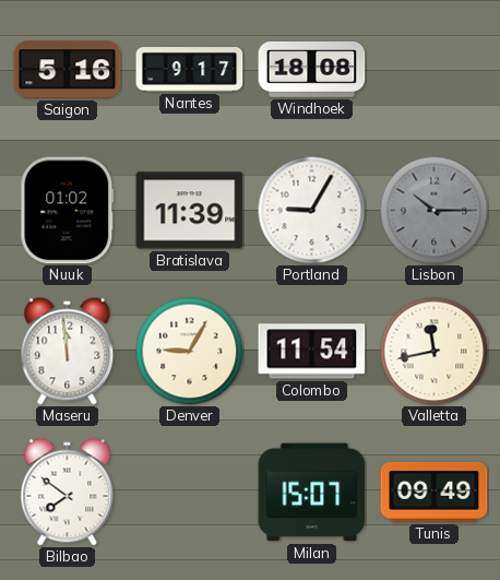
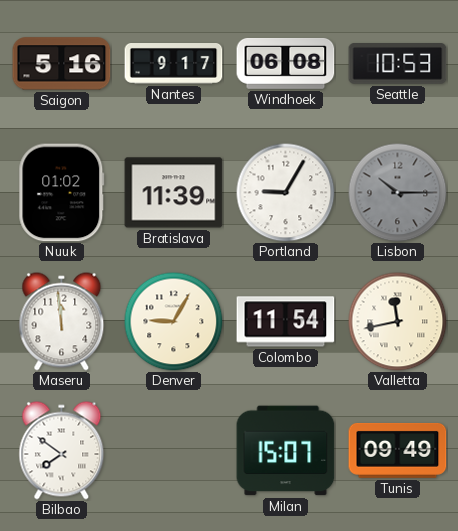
Windhoek: 18:08 -> 06:08 (286, 63)
Seattle: none -> 10:53 (398, 64)
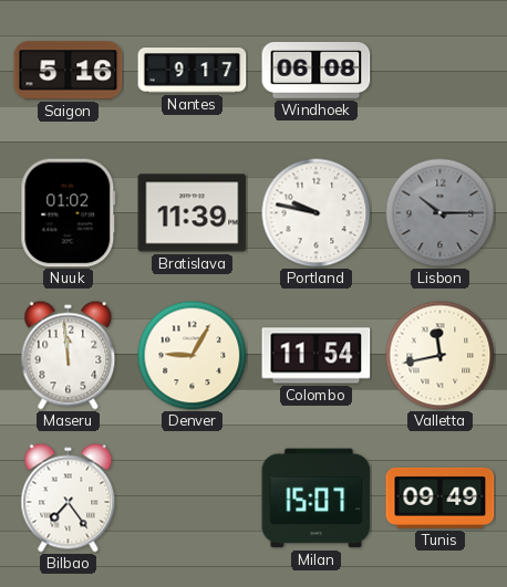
Seattle: 10:53 -> none (398, 64)
Portland: 9:05 -> 9:47 (317, 213)
Bilbao: 7:51 -> 7:24 (69, 499)
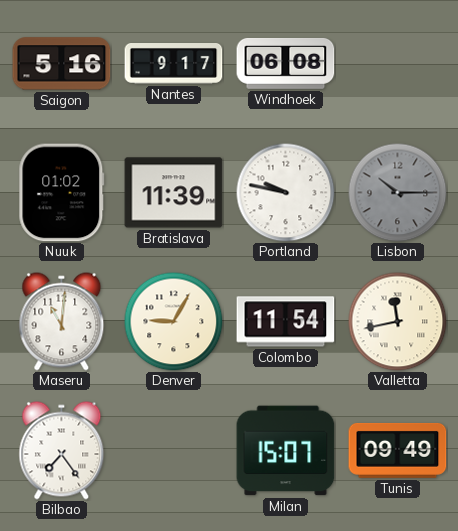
Maseru: 11:59 -> 11:01 (62, 322)
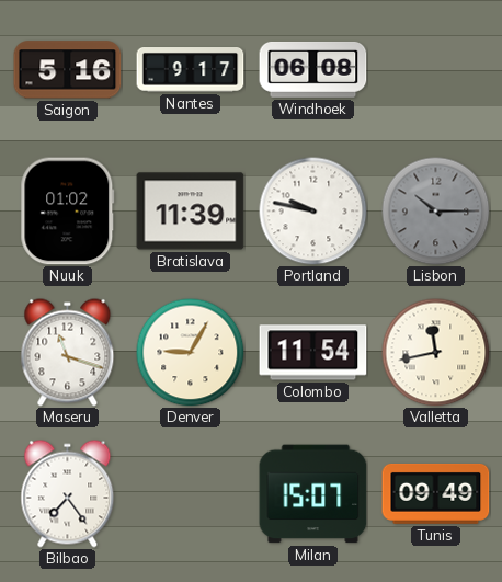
Maseru: 11:01 -> 11:18 (68, 353)
